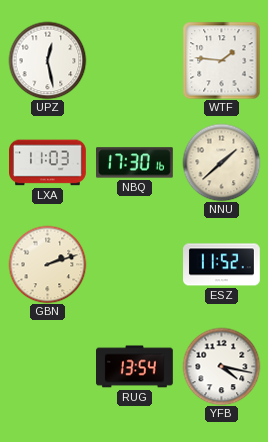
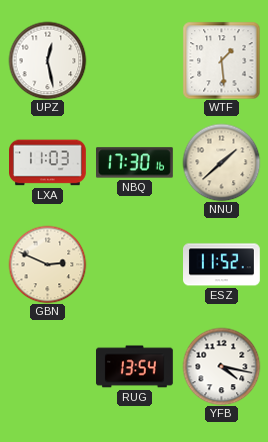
WTF: 1:46 -> 1:29 (221, 60)
GBN: 2:12 -> 2:49 (47, 264)
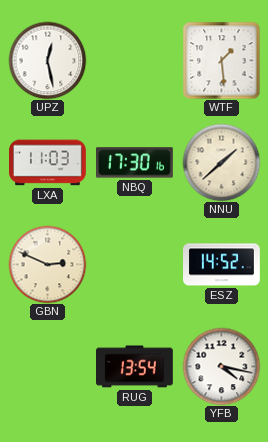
ESZ: 11:52 -> 14:52 (222, 265)
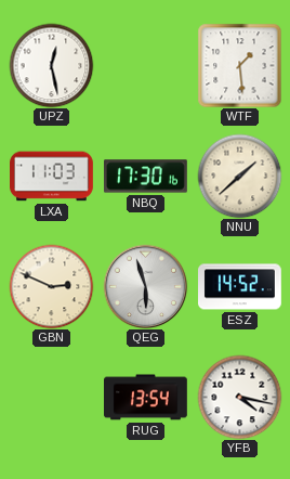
QEG: none -> 5:57 (145, 286)
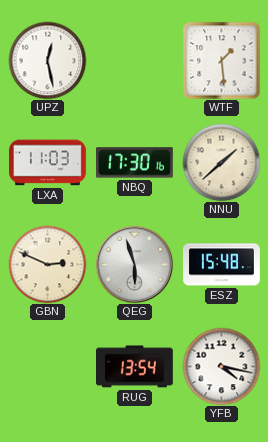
ESZ: 14:52 -> 15:48 (222, 265)
